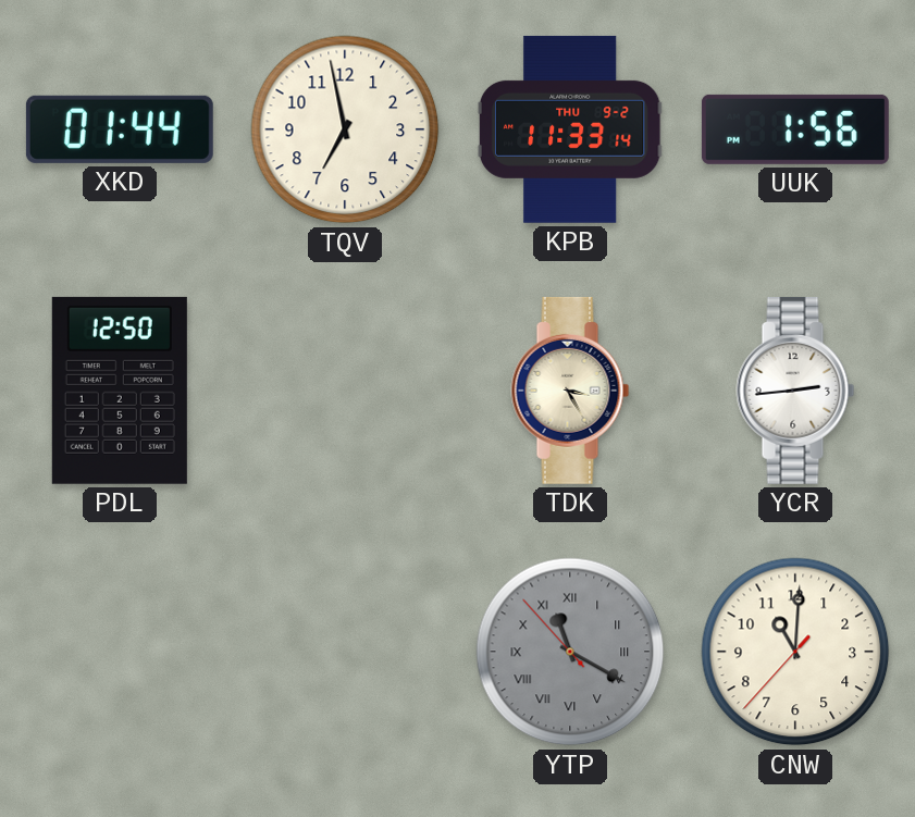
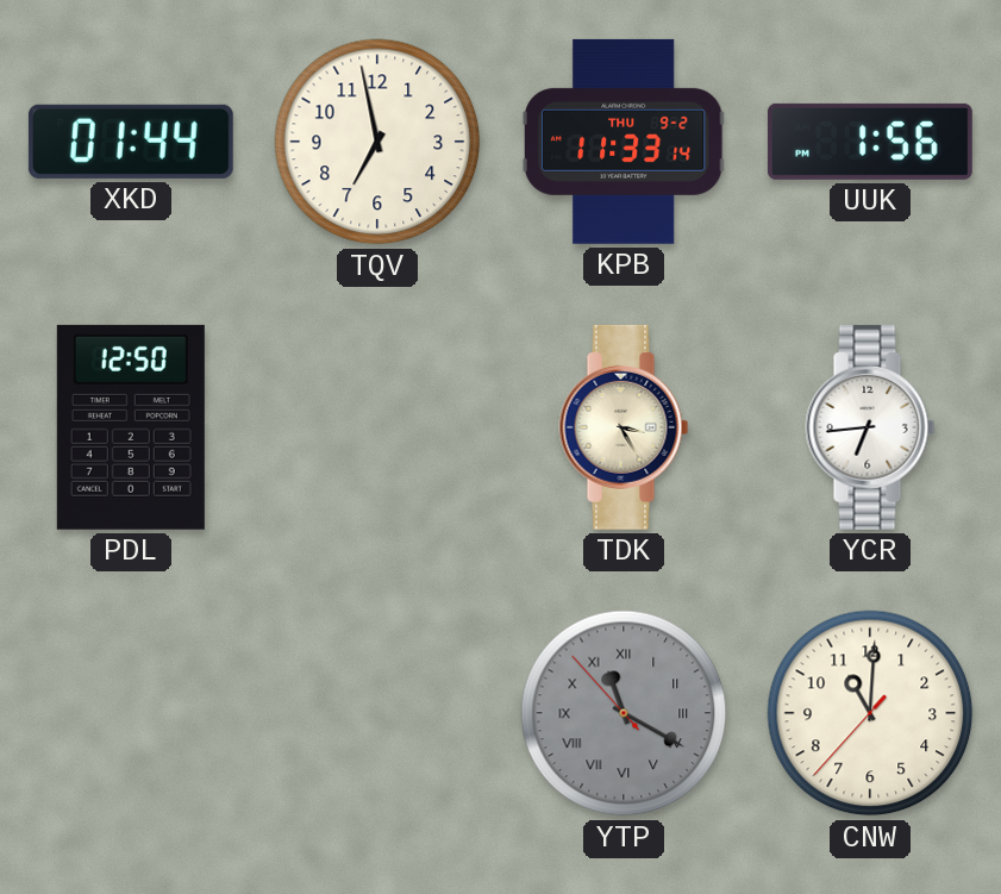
YCR: 2:44 -> 6:44 (870, 427)
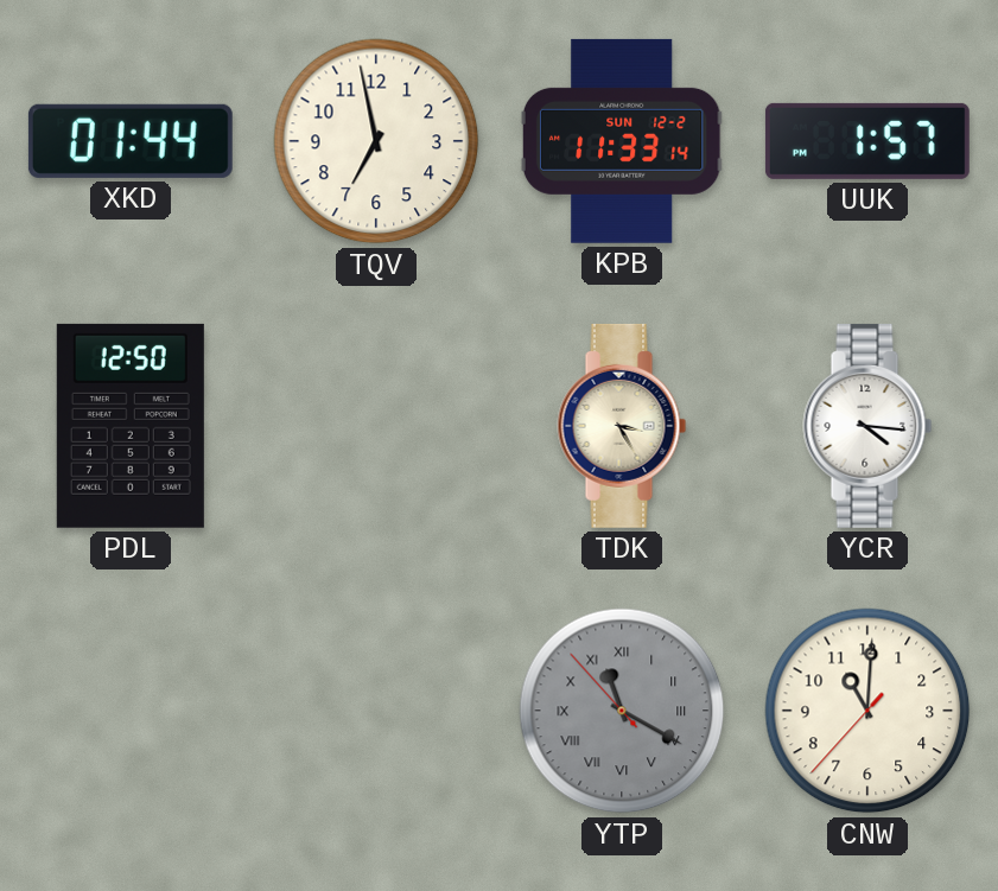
KPB date: THU 9-2 -> SUN 12-2 (622, 141)
UUK: 1:56 -> 1:57 (867, 141)
YCR: 6:44 -> 4:16 (867, 426)
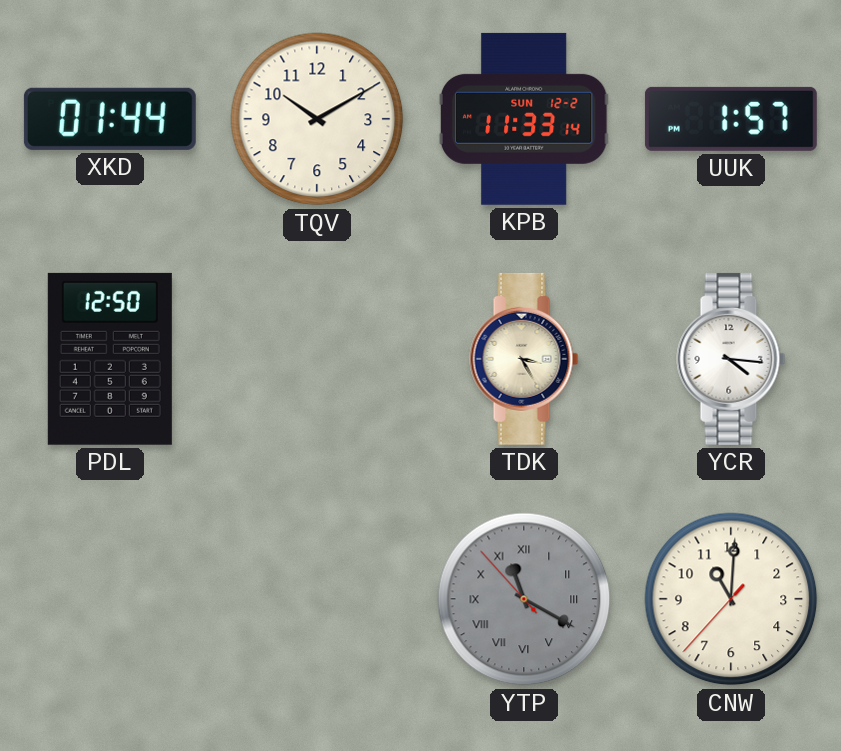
TQV: 6:58 -> 10:10 (317, 119)
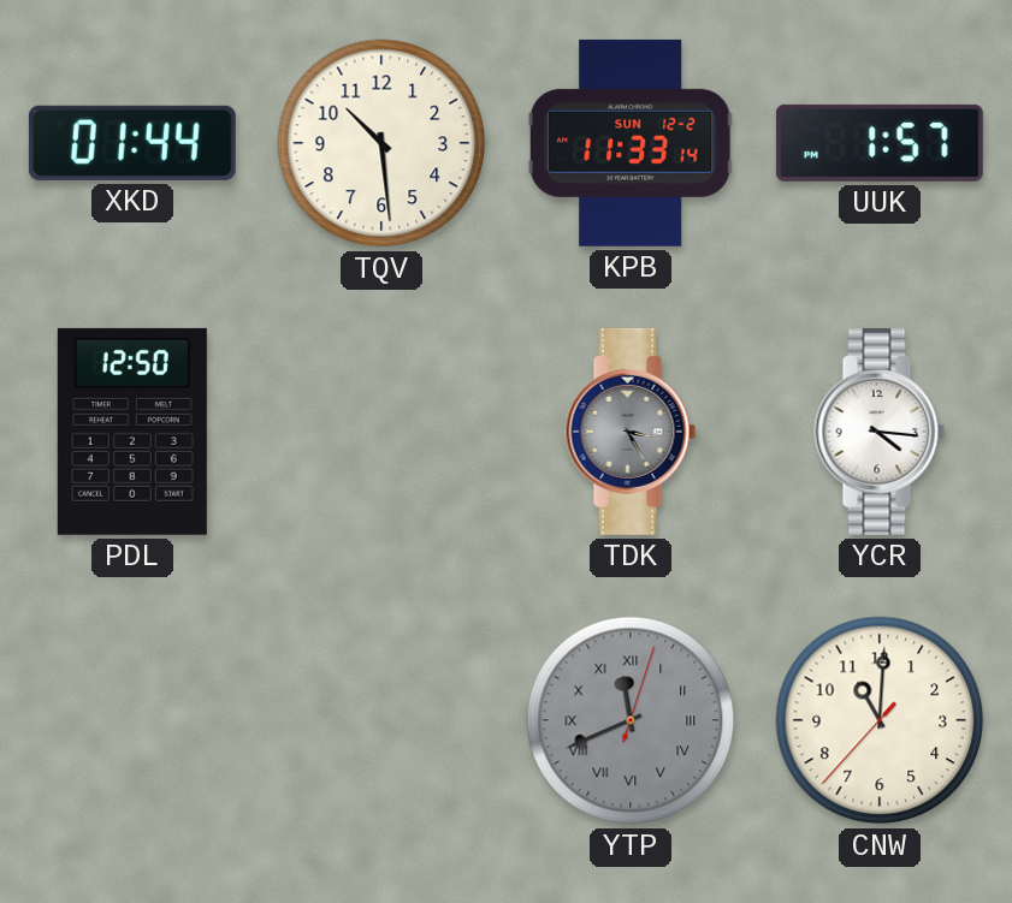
TQV: 10:10 -> 10:29 (381, 143)
TDK dial: cream -> grey (631, 432)
YTP: 11:19 -> 11:41 (631, 720)
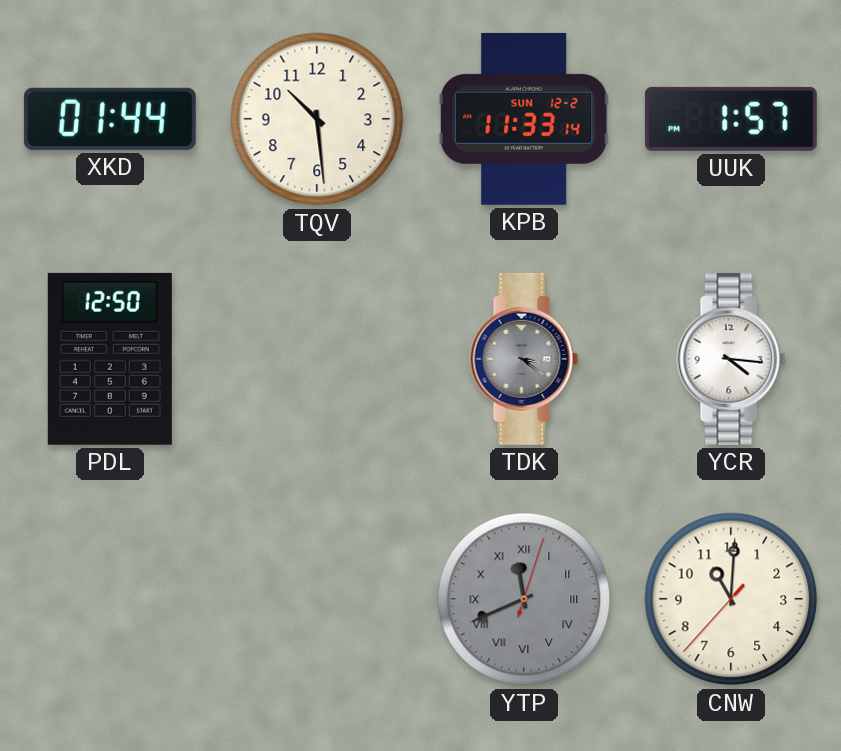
TDK: 3:25 -> 3:21 (524, 359)
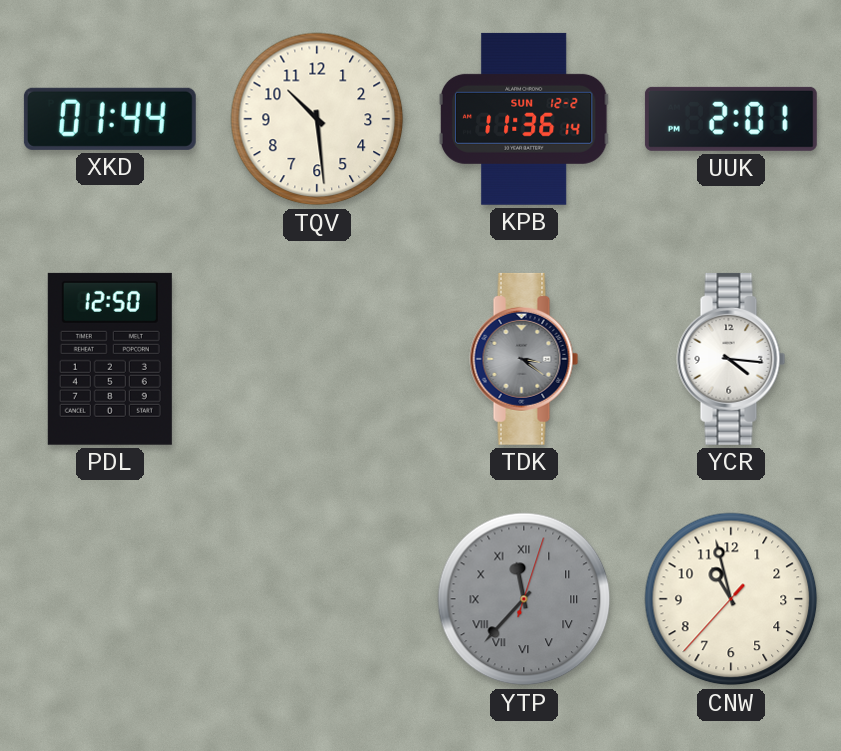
KPB: 11:33 -> 11:36 (524, 119)
UUK: 1:57 -> 2:01 (731, 119)
YTP: 11:41 -> 11:37 (524, 599)
CNW: 11:00 -> 10:57 (731, 599)
